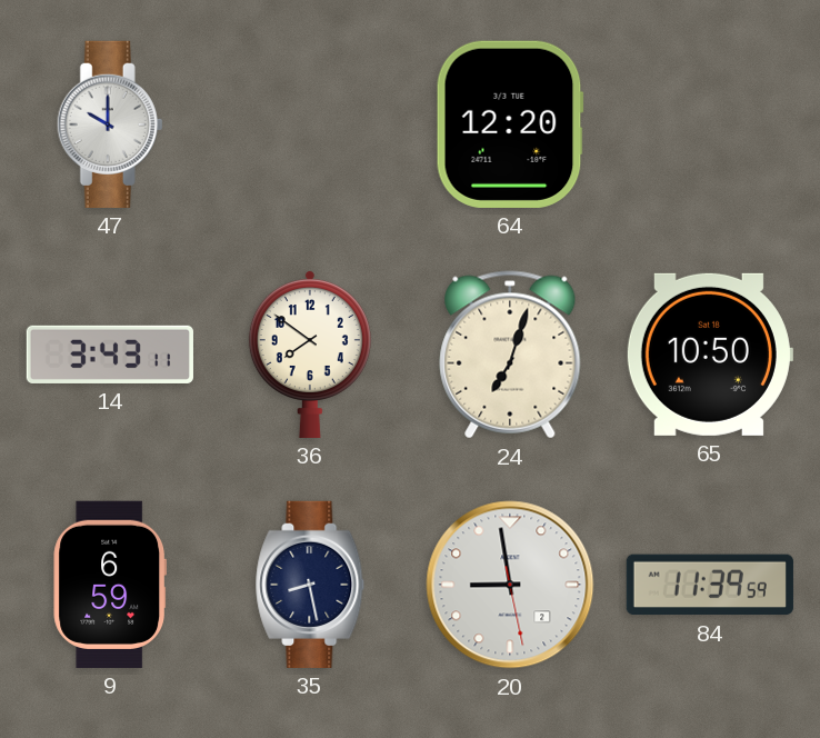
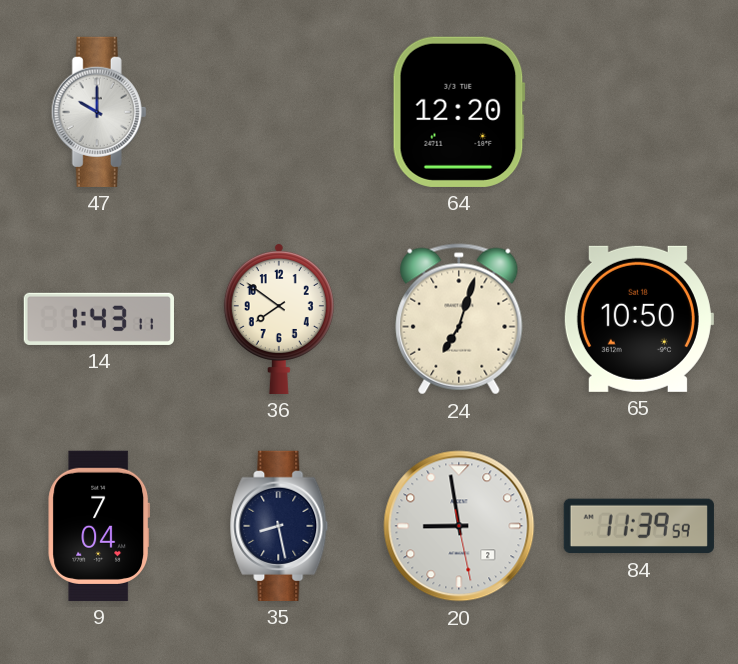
14: 3:43 -> 1:43 (99, 319)
9: 6:59 -> 7:04 (99, 526)
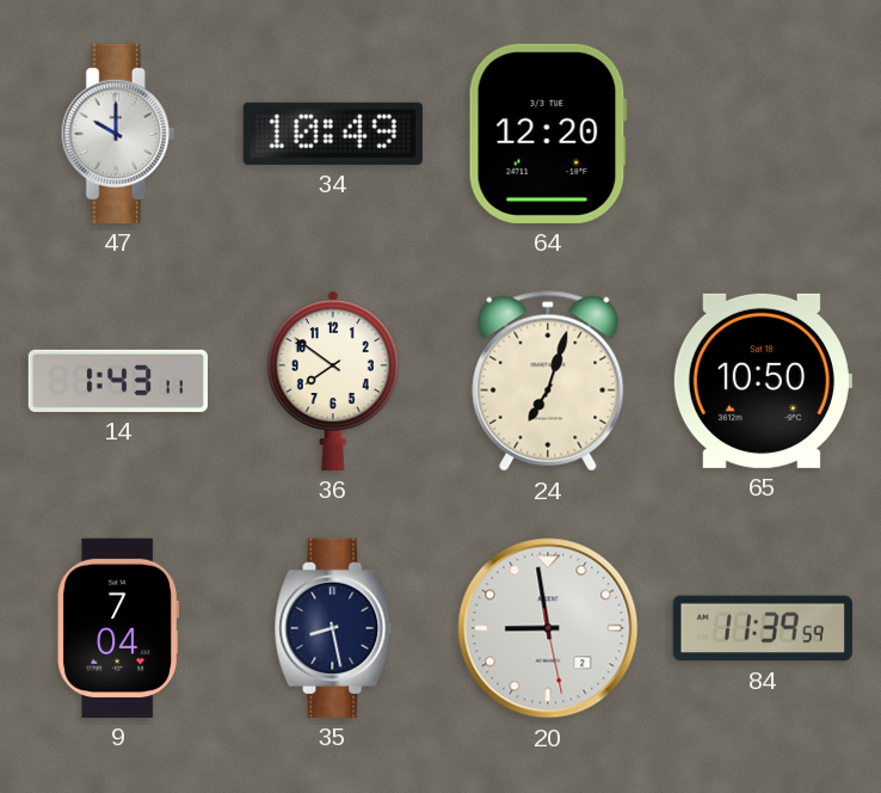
34: none -> 10:49 (333, 134)
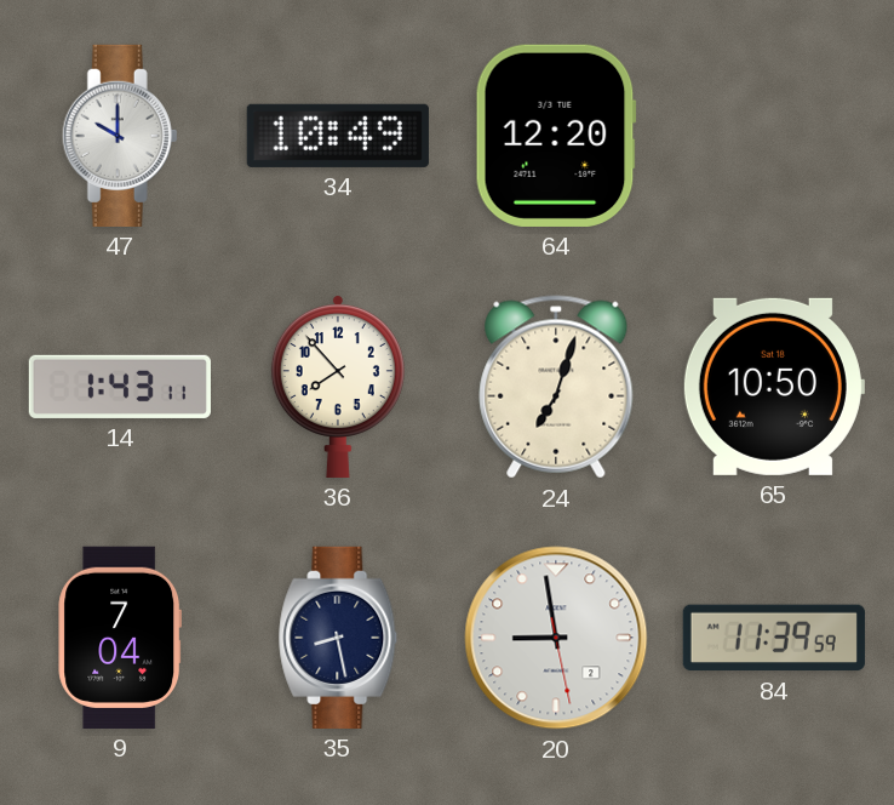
36: 7:51 -> 7:53 (338, 386)
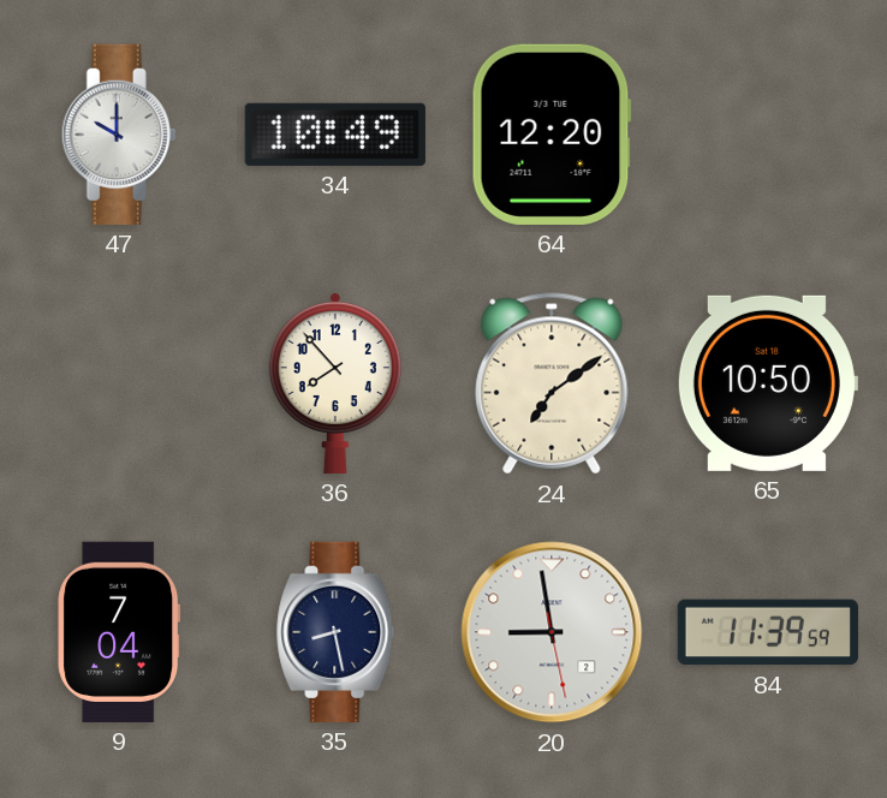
14: 1:43 -> none (120, 387)
24: 7:03 -> 7:09 (552, 383)
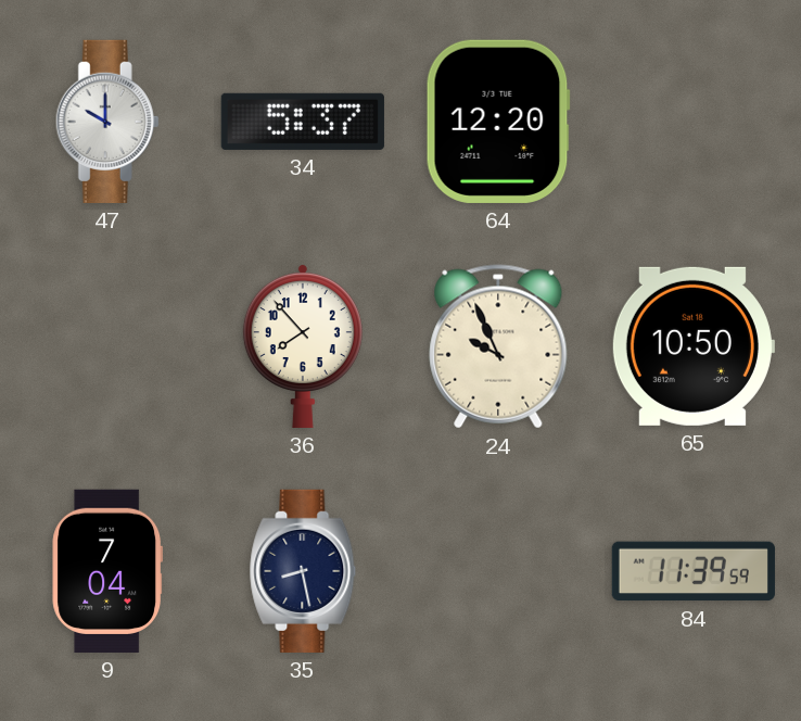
34: 10:49 -> 5:37 (303, 122)
24: 7:09 -> 9:56 (498, 346)
20: 8:58 -> none (552, 632)
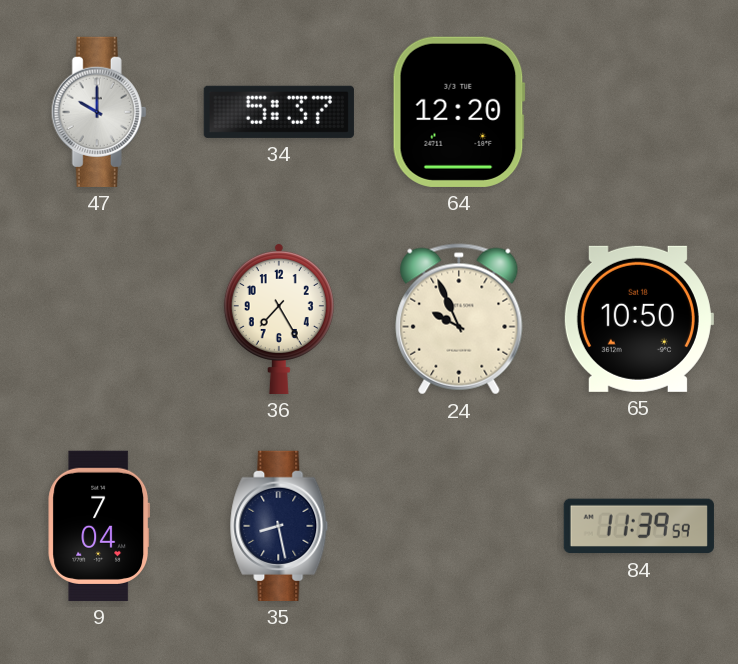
36: 7:53 -> 7:25 (279, 318)
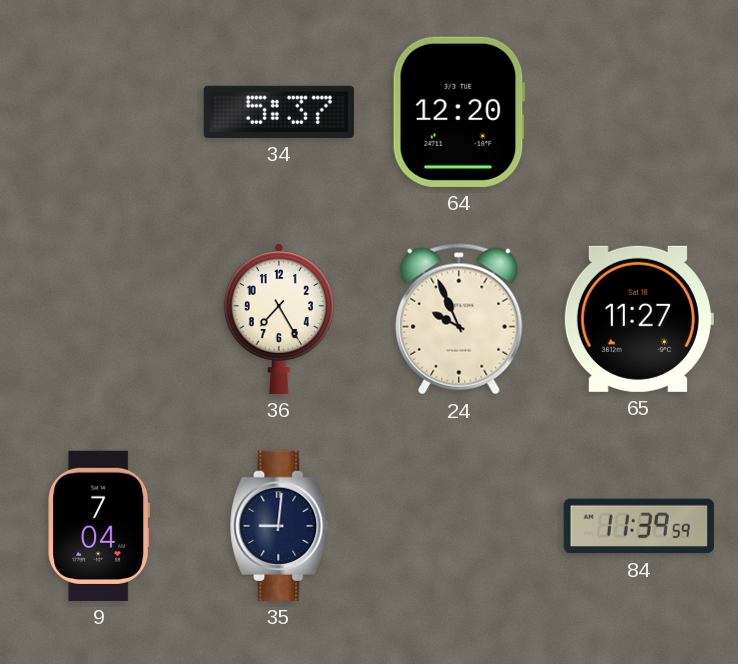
47: 10:00 -> none (99, 112)
65: 10:50 -> 11:27 (638, 319)
35: 8:28 -> 9:01 (279, 526)
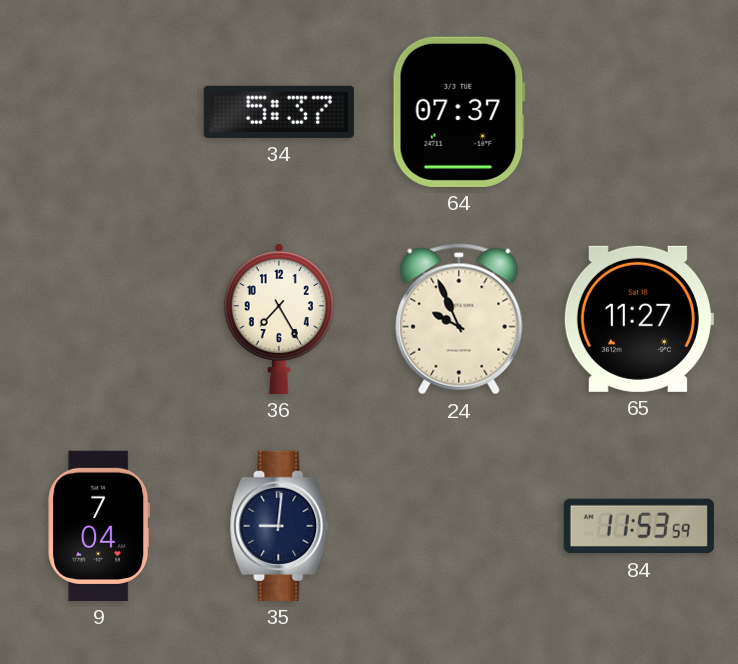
64: 12:20 -> 07:37 (459, 112)
84: 11:39 -> 11:53 (639, 526)
